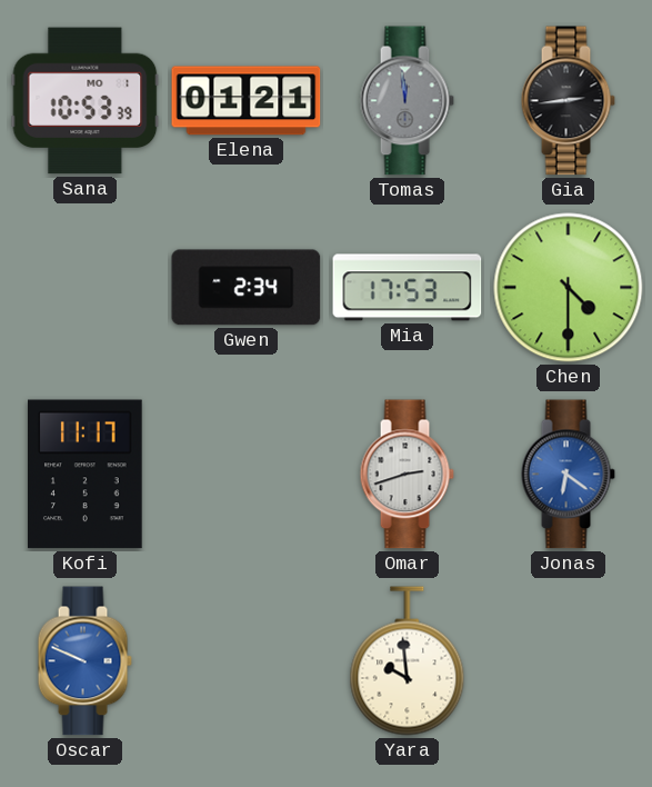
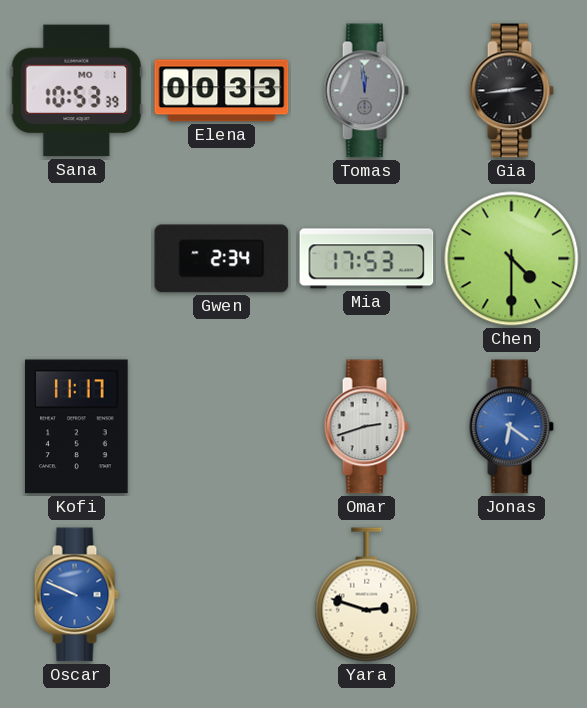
Elena: 01:21 -> 00:33 (222, 91)
Yara: 9:59 -> 2:48 (367, 595)
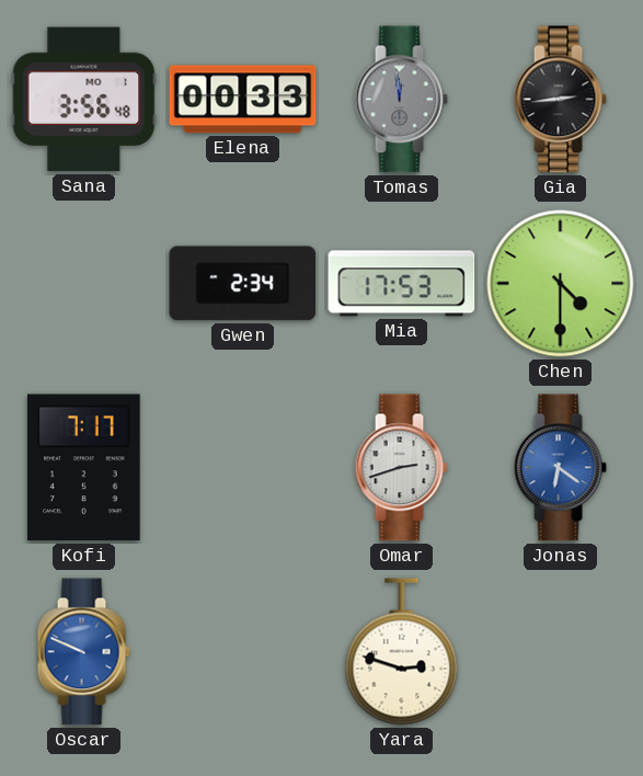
Sana: 10:53 -> 3:56 (84, 100)
Kofi: 11:17 -> 7:17 (84, 468)
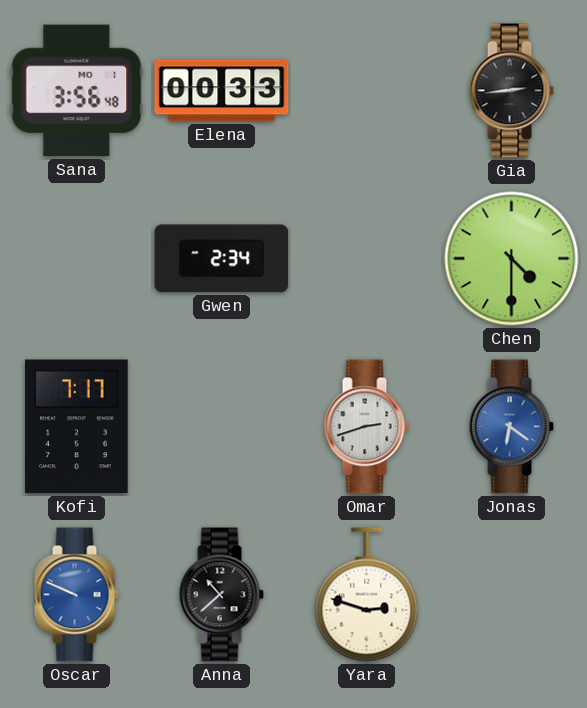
Tomas: 11:59 -> none (401, 100)
Mia: 17:53 -> none (402, 284)
Anna: none -> 10:38 (221, 595)
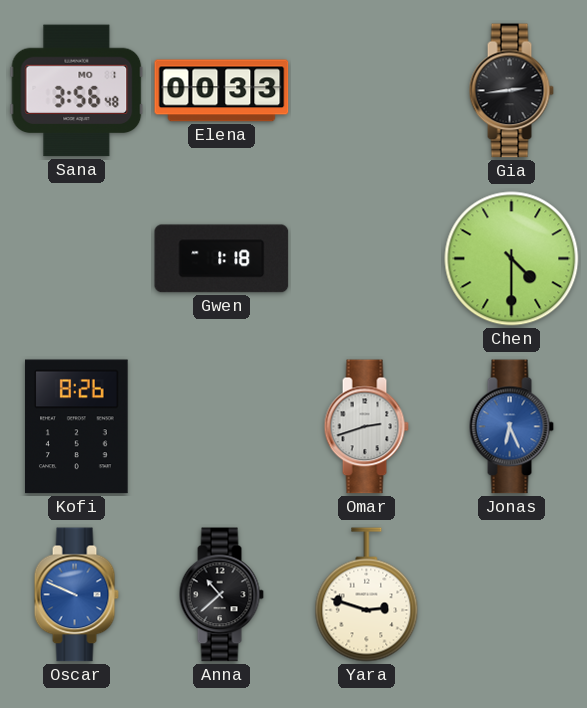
Gwen: 2:34 -> 1:18 (222, 259)
Kofi: 7:17 -> 8:26 (77, 427)
Jonas: 6:21 -> 6:26 (511, 427)
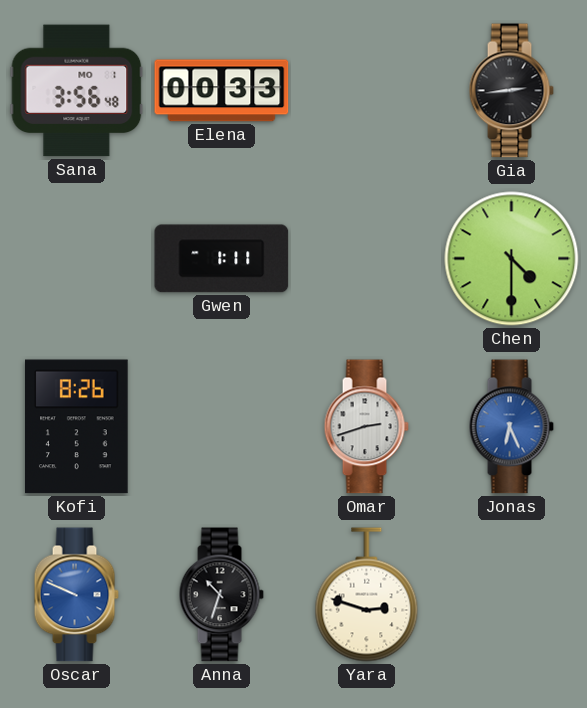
Gwen: 1:18 -> 1:11 (222, 259)
Anna: 10:38 -> 10:33 (221, 595)
